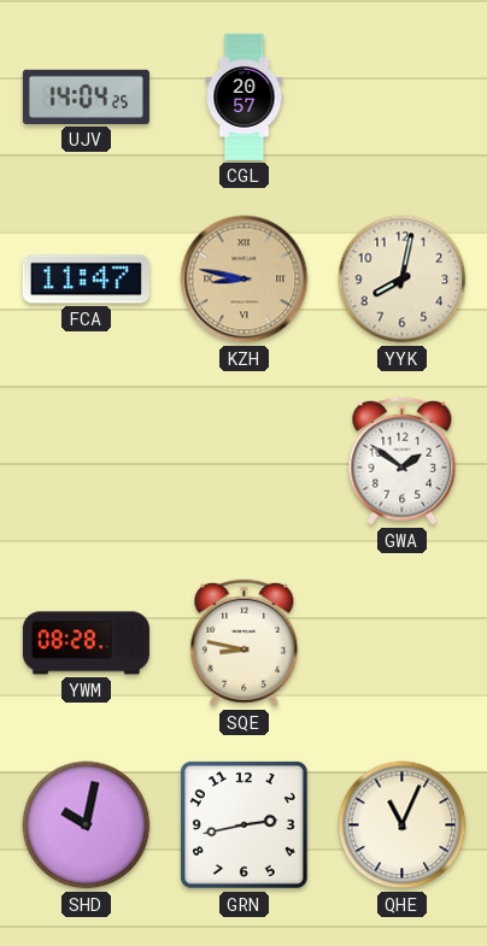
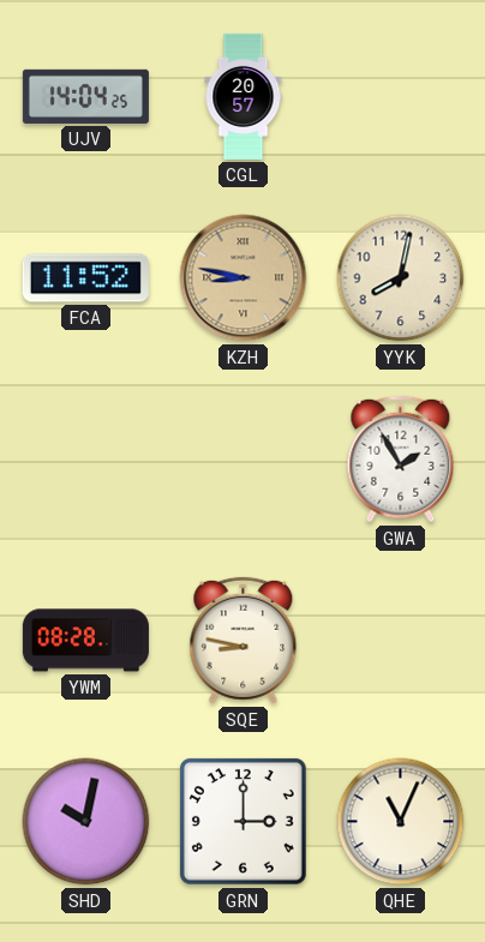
FCA: 11:47 -> 11:52 (85, 278)
GWA: 1:51 -> 1:55 (401, 460)
GRN: 2:43 -> 3:00 (242, 821)
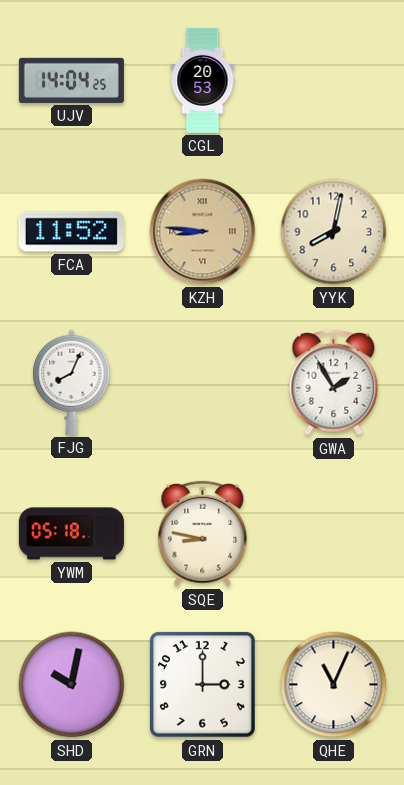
CGL: 20:57 -> 20:53 (203, 80)
KZH: 8:47 -> 8:46 (203, 232)
FJG: none -> 8:04 (72, 382)
YWM: 08:28 -> 05:18 (71, 534)
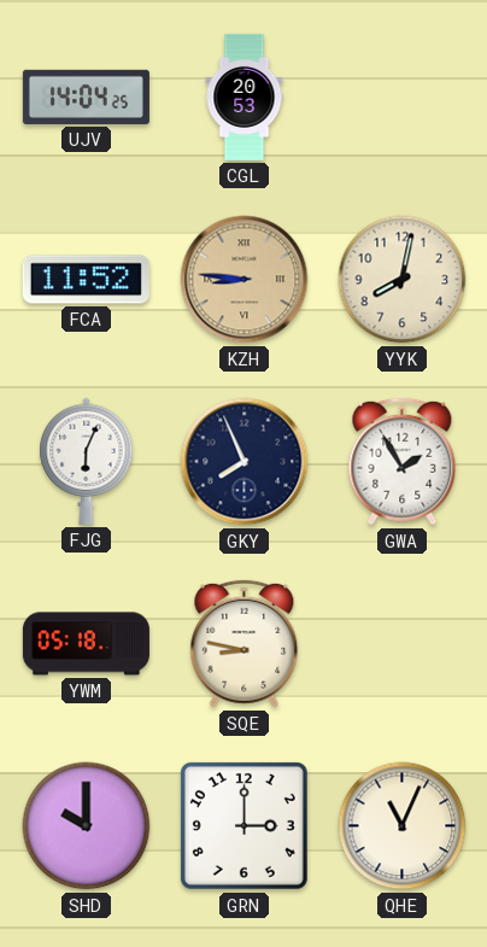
FJG: 8:04 -> 6:04 (87, 461)
GKY: none -> 7:56 (245, 462)
SHD: 10:02 -> 10:00 (87, 826)
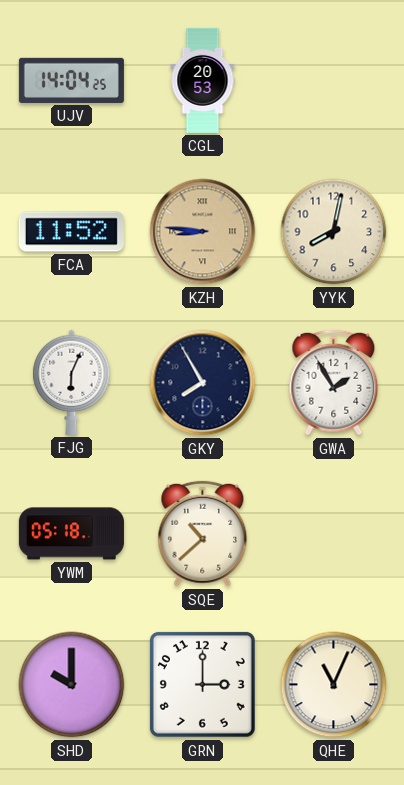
GKY: 7:56 -> 7:55 (203, 383)
SQE: 8:47 -> 10:38 (203, 534)
